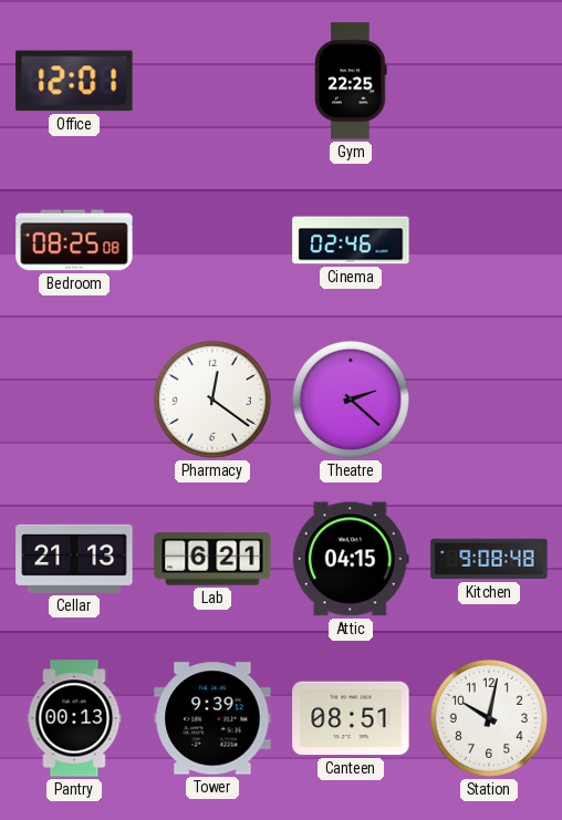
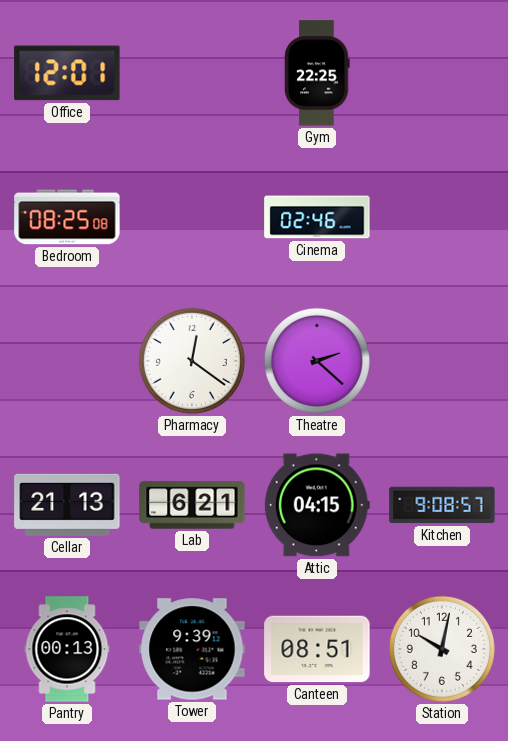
Kitchen: 9:08:48 -> 9:08:57 (442, 505)
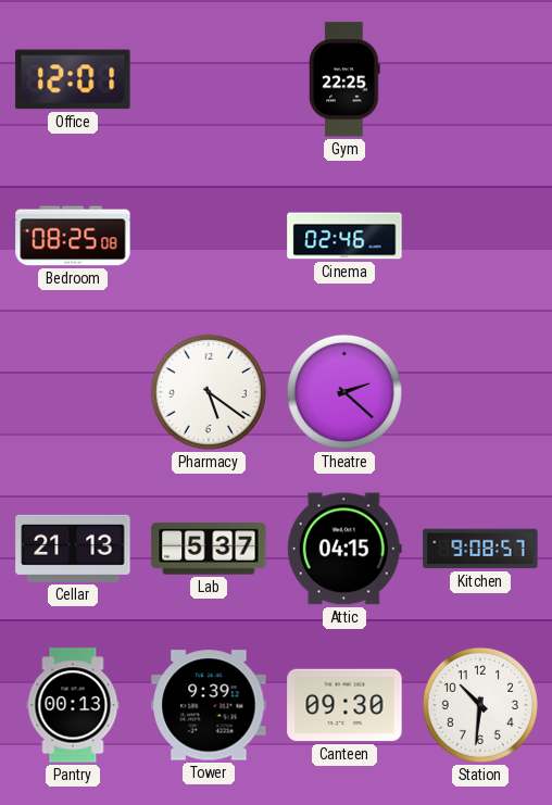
Pharmacy: 12:21 -> 5:21 (209, 392)
Lab: 6:21 -> 5:37 (209, 549)
Canteen: 08:51 -> 09:30 (344, 705)
Station: 10:02 -> 10:31 (480, 705)
